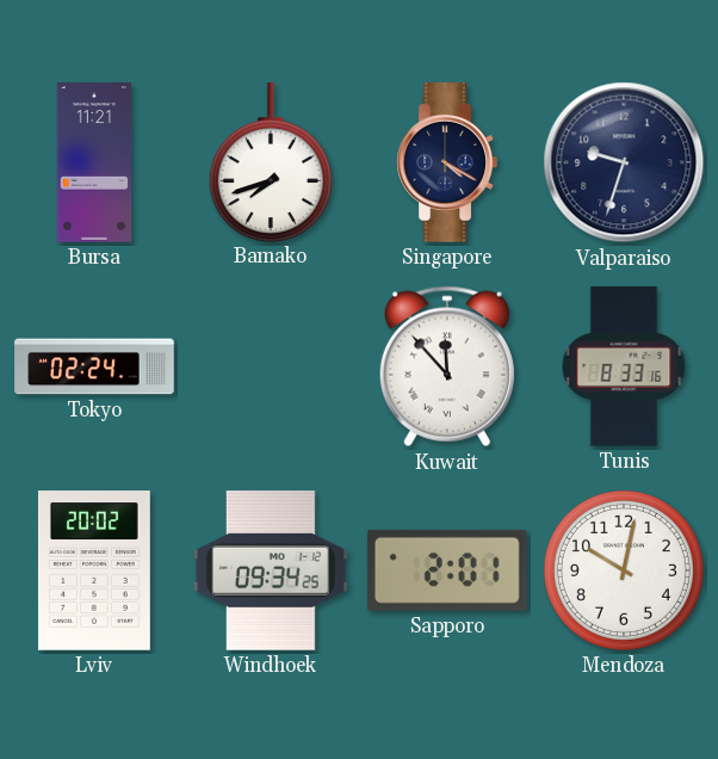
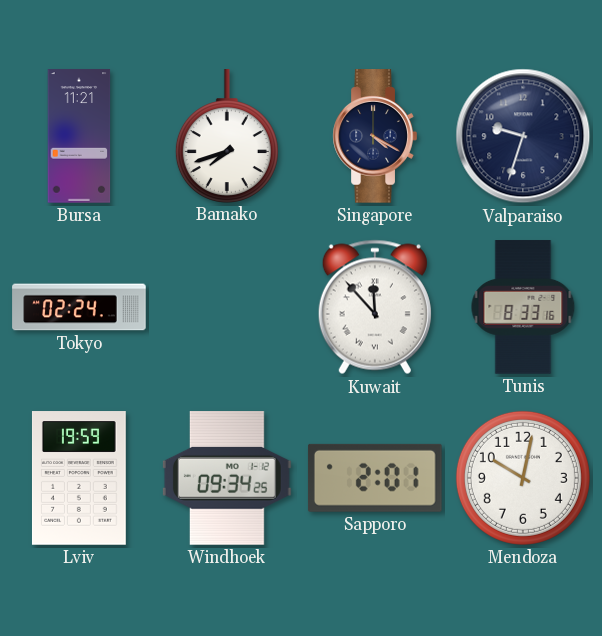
Lviv: 20:02 -> 19:59 (79, 478)
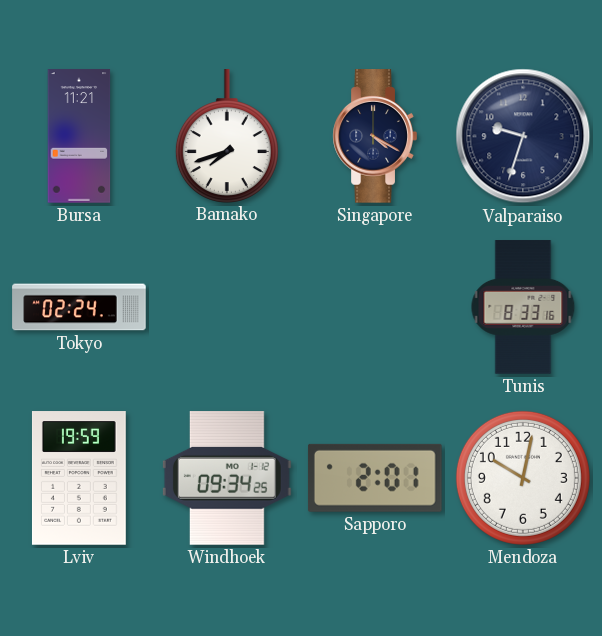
Kuwait: 11:53 -> none (375, 307)
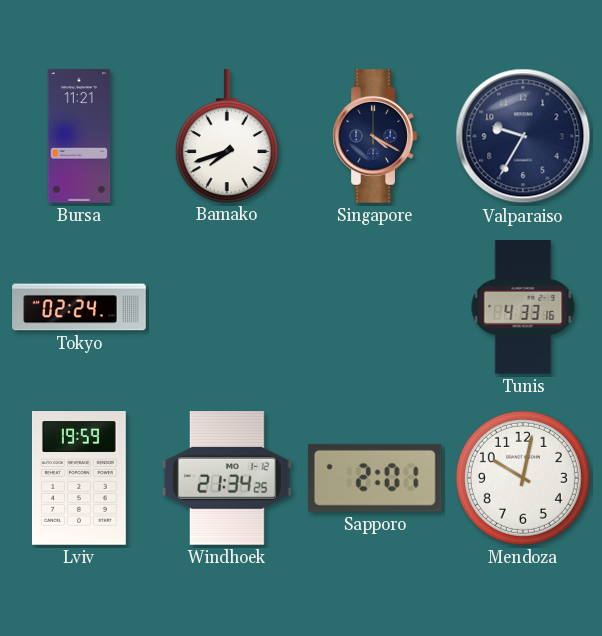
Valparaiso: 9:33 -> 9:35 (523, 136)
Tunis: 8:33 -> 4:33 (523, 307)
Windhoek: 09:34 -> 21:34 (227, 479)
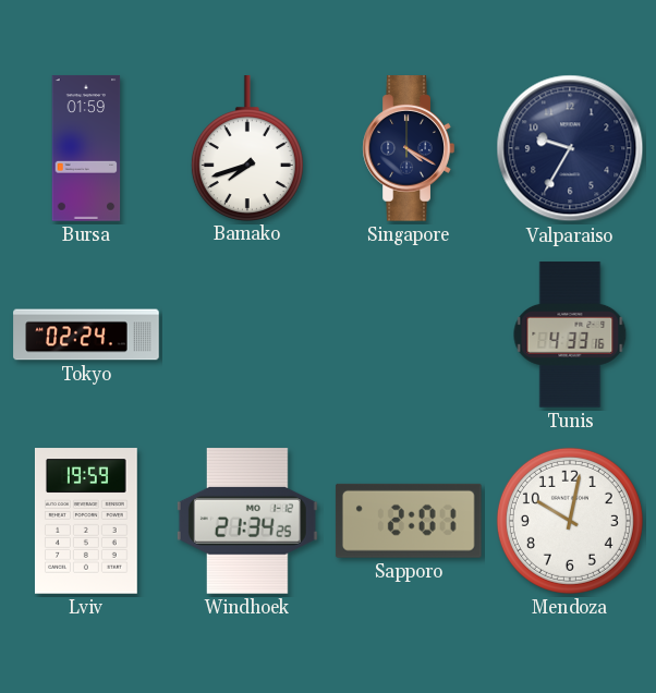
Bursa: 11:21 -> 01:59 (86, 148)
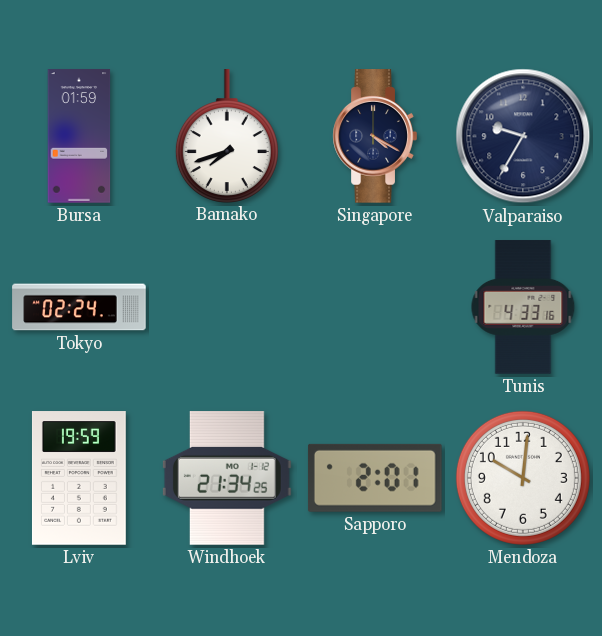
Mendoza: 10:02 -> 10:01 (523, 478)
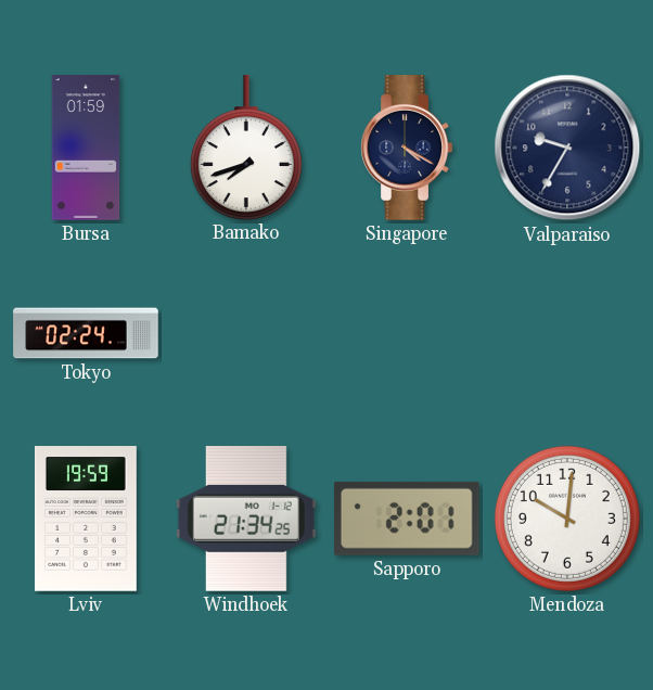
Tunis: 4:33 -> none (523, 307)
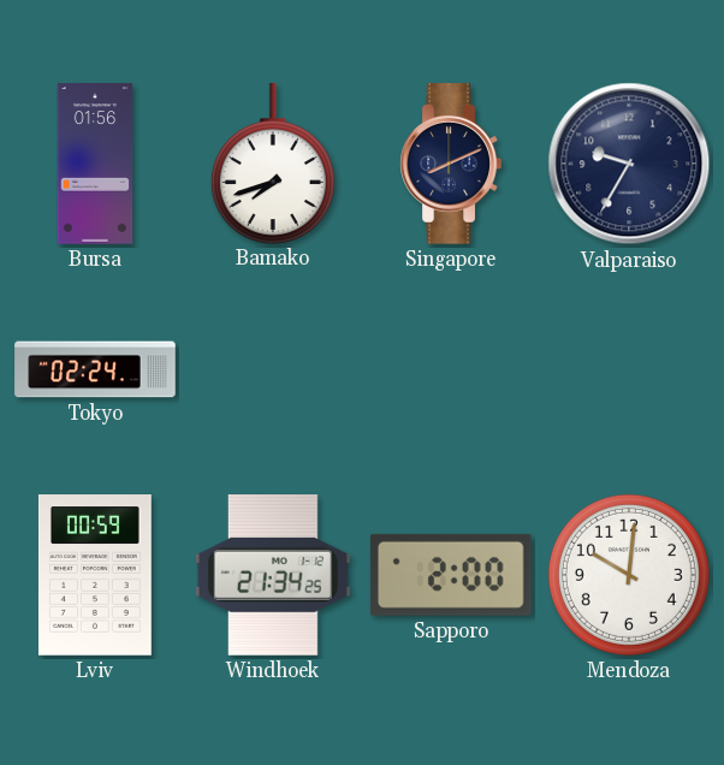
Bursa: 01:59 -> 01:56 (95, 164)
Singapore: 4:20 -> 8:11 (451, 164)
Lviv: 19:59 -> 00:59 (95, 575)
Sapporo: 2:01 -> 2:00 (451, 575)
